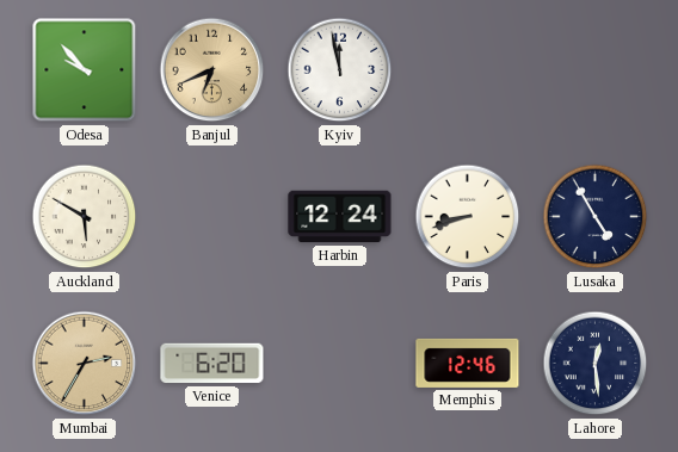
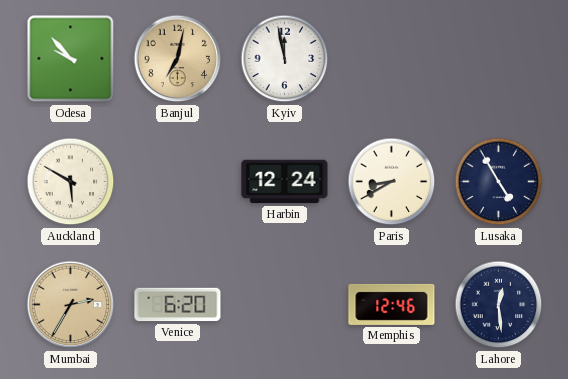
Banjul: 6:41 -> 7:02 (178, 59)
Paris: 8:42 -> 8:40 (392, 182)
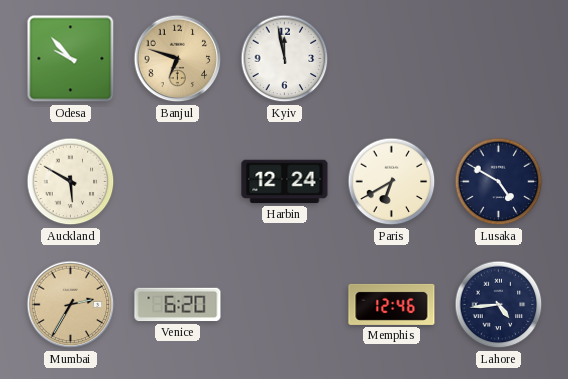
Banjul: 7:02 -> 6:48 (178, 59)
Paris: 8:40 -> 6:40 (392, 182)
Lusaka: 4:55 -> 4:50 (499, 182)
Lahore: 12:29 -> 4:44 (499, 305)
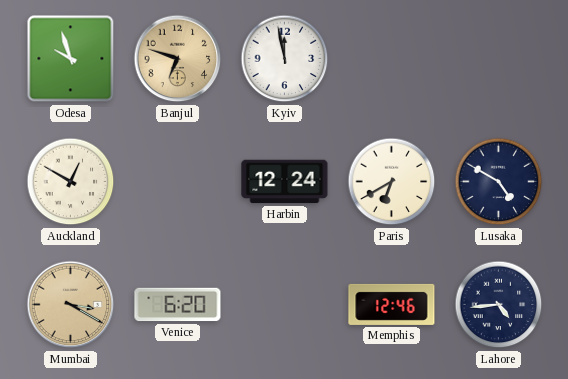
Odesa: 9:53 -> 9:57 (71, 59)
Auckland: 5:50 -> 12:50 (71, 182)
Mumbai: 2:35 -> 3:20 (71, 305)
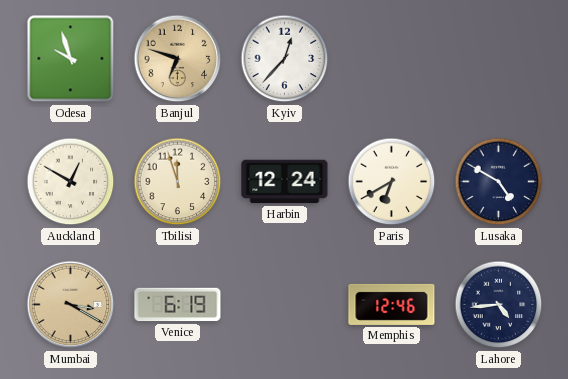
Kyiv: 11:58 -> 12:37 (285, 59)
Tbilisi: none -> 11:57 (178, 182)
Venice: 6:20 -> 6:19 (178, 305)
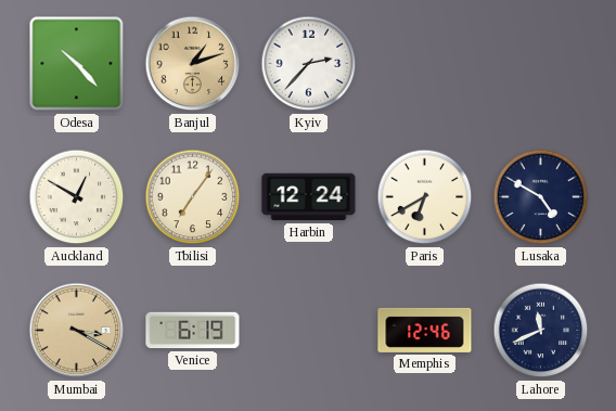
Odesa: 9:57 -> 10:23 (77, 64)
Banjul: 6:48 -> 1:12 (193, 64)
Kyiv: 12:37 -> 2:37 (309, 64)
Tbilisi: 11:57 -> 7:06 (193, 197)
Lahore: 4:44 -> 11:41 (541, 331)
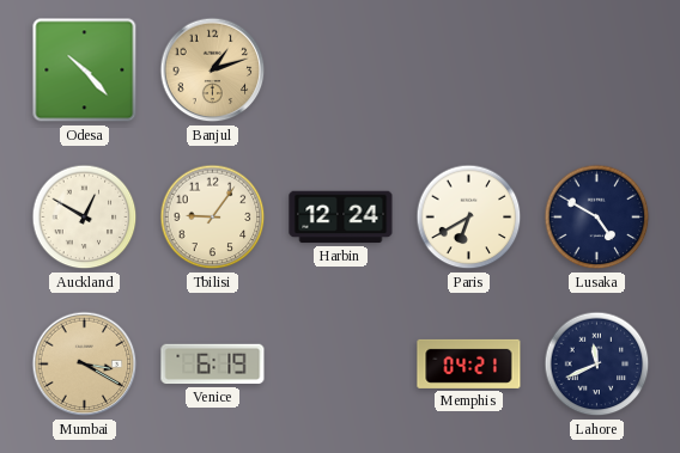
Kyiv: 2:37 -> none (309, 64)
Tbilisi: 7:06 -> 9:06 (213, 218)
Memphis: 12:46 -> 04:21 (469, 363)
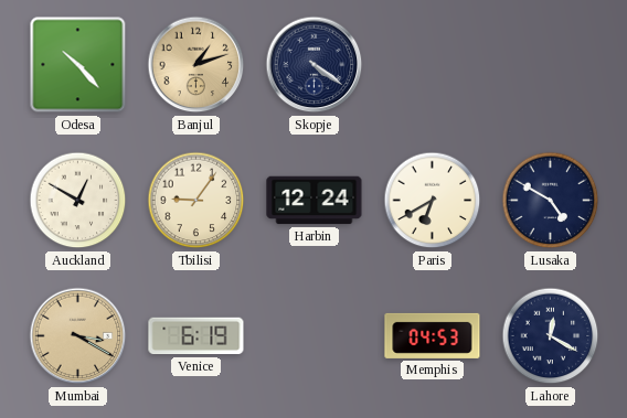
Skopje: none -> 4:21 (315, 65)
Memphis: 04:21 -> 04:53 (433, 335)
Lahore: 11:41 -> 12:20 (551, 336)
